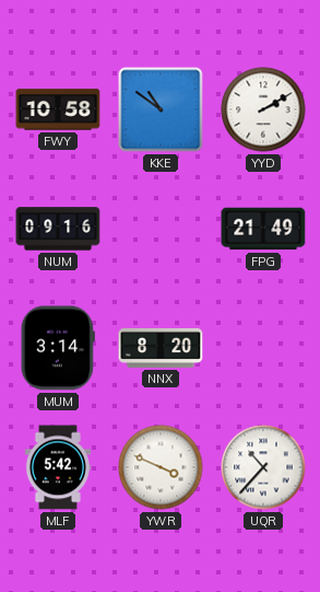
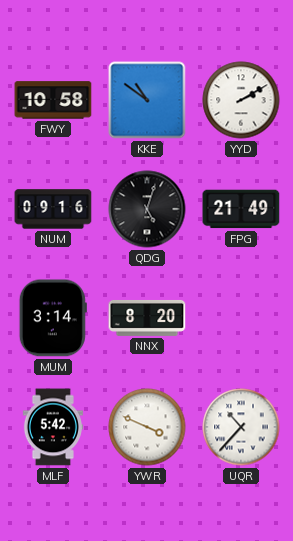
QDG: none -> 5:03 (147, 209)
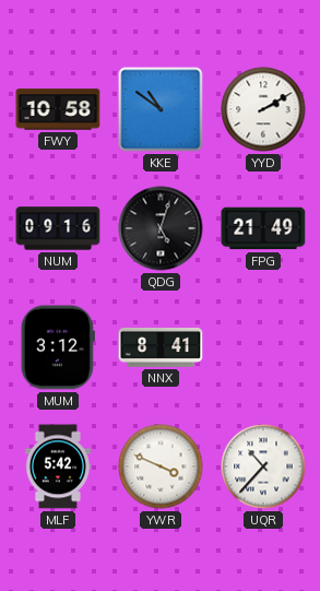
MUM: 3:14 -> 3:12 (58, 347)
NNX: 8:20 -> 8:41 (161, 347)
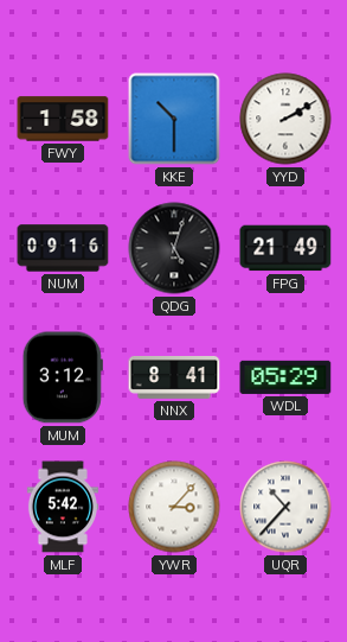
FWY: 10:58 -> 1:58 (63, 119)
KKE: 10:51 -> 10:30 (174, 119)
WDL: none -> 05:29 (285, 377)
YWR: 3:49 -> 3:07 (174, 507)
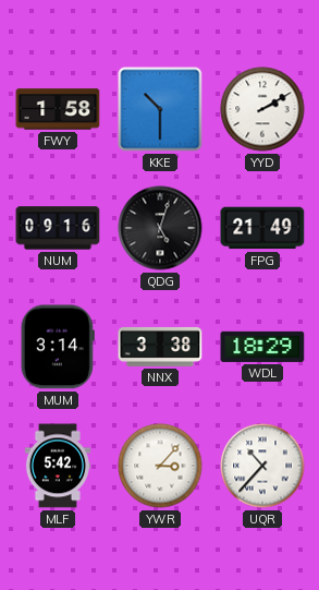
MUM: 3:12 -> 3:14 (58, 347)
NNX: 8:41 -> 3:38 (160, 347)
WDL: 05:29 -> 18:29 (262, 347)
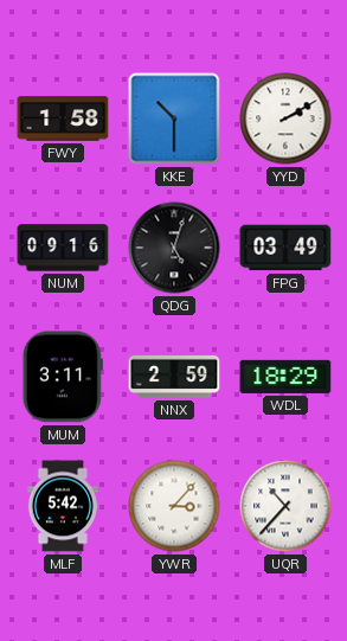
FPG: 21:49 -> 03:49 (285, 248)
MUM: 3:14 -> 3:11 (63, 377)
NNX: 3:38 -> 2:59 (174, 377)
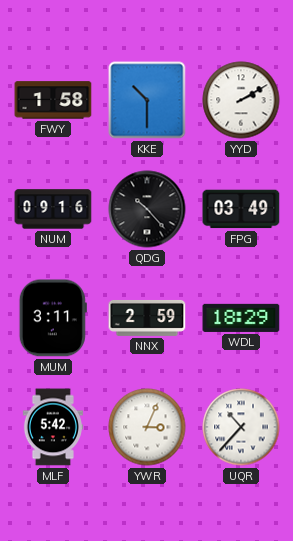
QDG: 5:03 -> 10:23 (147, 209)
YWR: 3:07 -> 3:04 (147, 427)
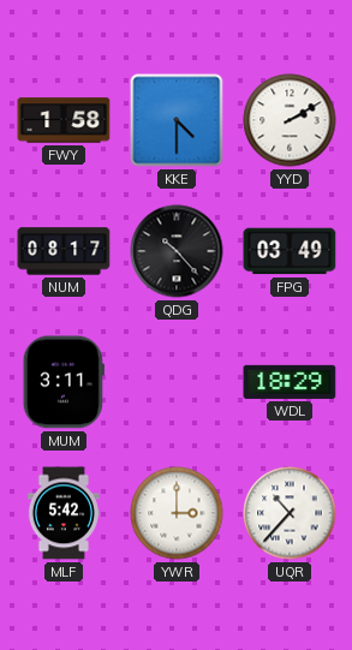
KKE: 10:30 -> 4:30 (177, 120)
NUM: 09:16 -> 08:17 (64, 251)
NNX: 2:59 -> none (147, 318)
YWR: 3:04 -> 3:00 (177, 513)
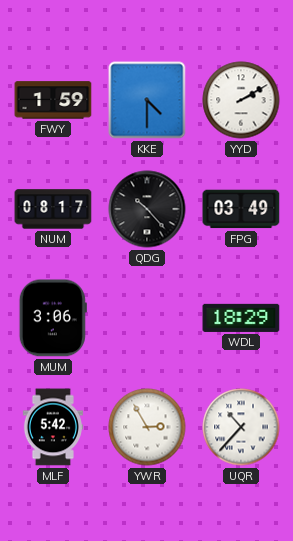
FWY: 1:58 -> 1:59 (53, 100)
MUM: 3:11 -> 3:06 (53, 318)
YWR: 3:00 -> 2:55 (147, 427)
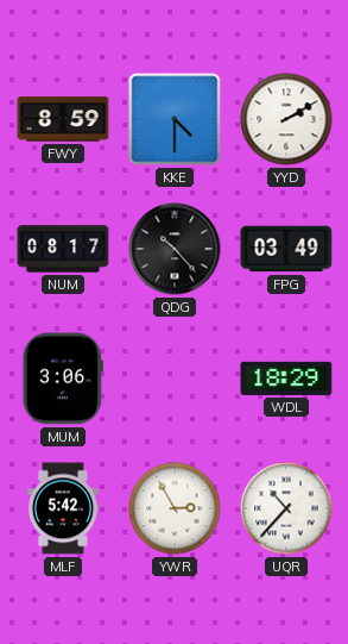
FWY: 1:59 -> 8:59 (63, 119)
